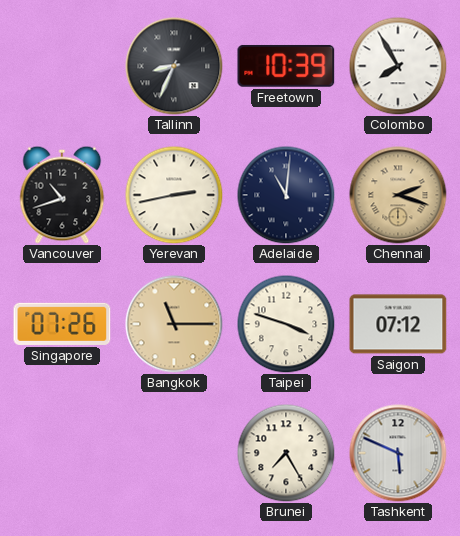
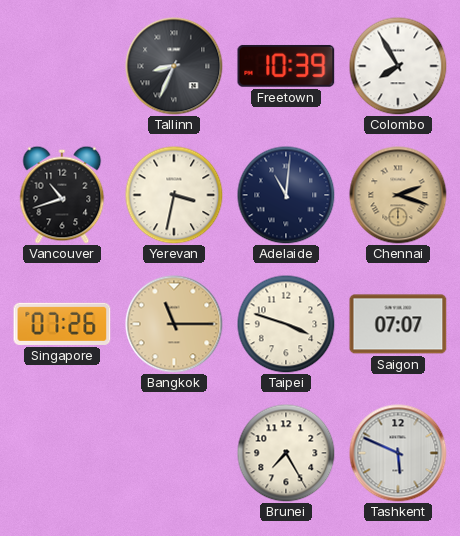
Yerevan: 2:43 -> 3:32 (174, 195)
Saigon: 07:12 -> 07:07 (398, 324)
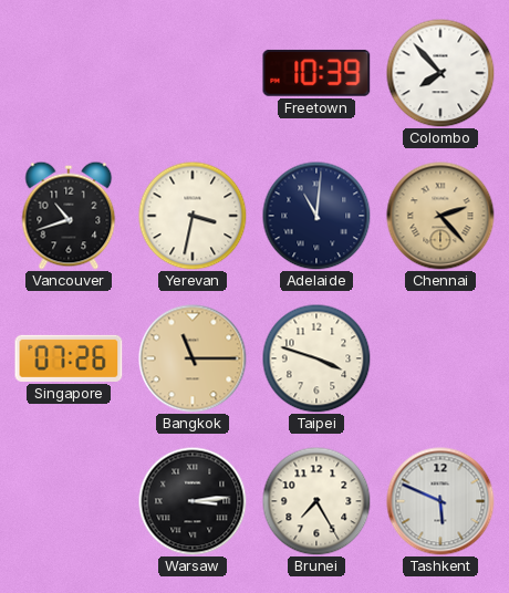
Tallinn: 8:34 -> none (174, 66)
Colombo: 7:55 -> 7:53 (440, 73)
Chennai: 2:18 -> 2:23 (440, 216)
Saigon: 07:07 -> none (398, 324)
Warsaw: none -> 3:14 (193, 501)
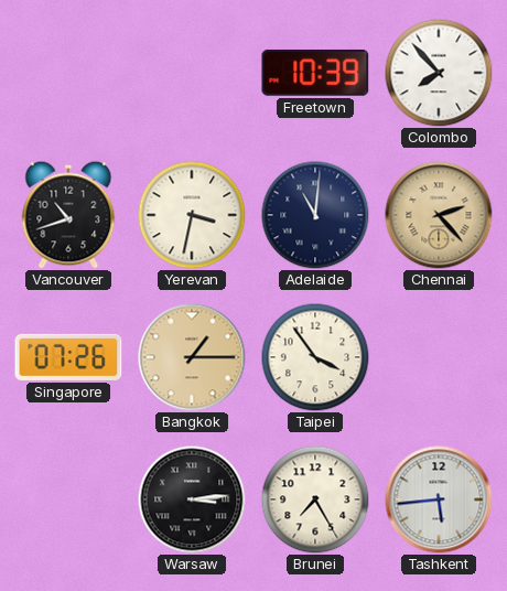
Bangkok: 11:15 -> 1:15 (192, 357)
Taipei: 3:48 -> 3:54 (315, 357)
Tashkent: 5:49 -> 5:44 (439, 499)
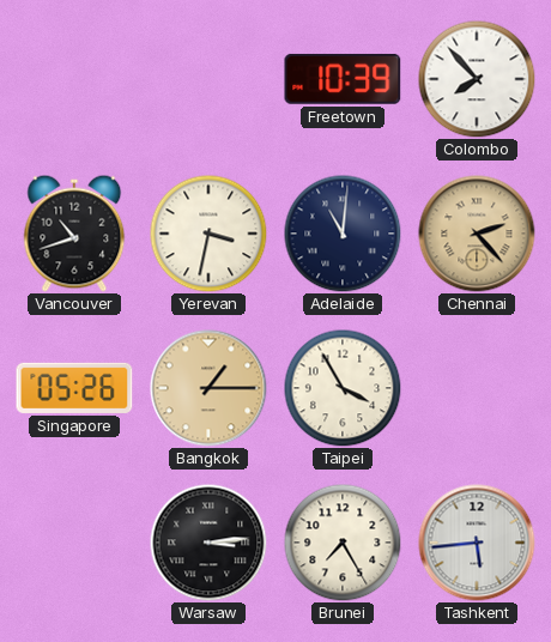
Singapore: 07:26 -> 05:26 (74, 388)
Taipei: 3:54 -> 3:55 (343, 388)
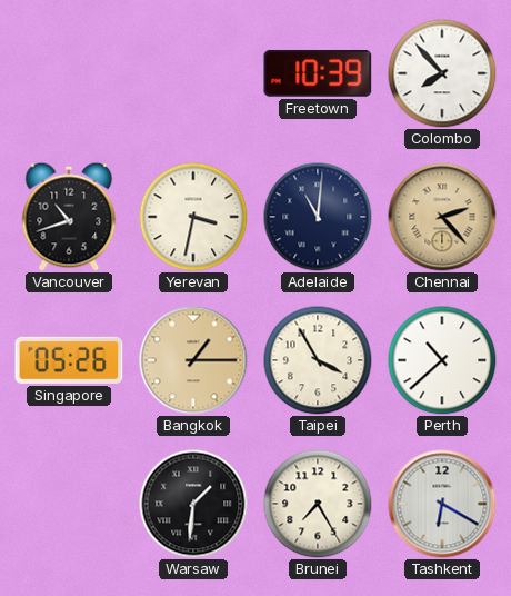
Perth: none -> 10:38 (442, 360)
Warsaw: 3:14 -> 1:31 (193, 504)
Tashkent: 5:44 -> 6:20 (442, 504)
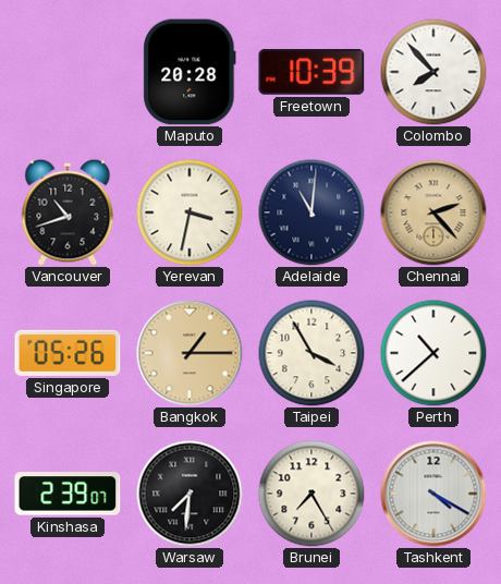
Maputo: none -> 20:28 (190, 72)
Kinshasa: none -> 2:39 (68, 494)
Warsaw: 1:31 -> 7:31 (190, 494)
Tashkent: 6:20 -> 4:20 (433, 494)
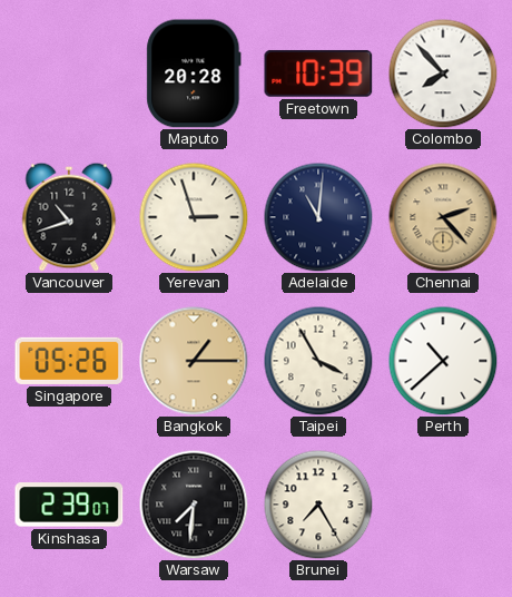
Yerevan: 3:32 -> 2:57 (194, 217)
Tashkent: 4:20 -> none (433, 494)
